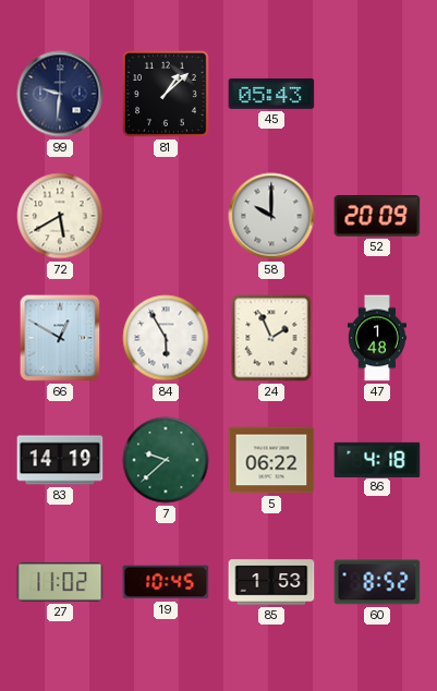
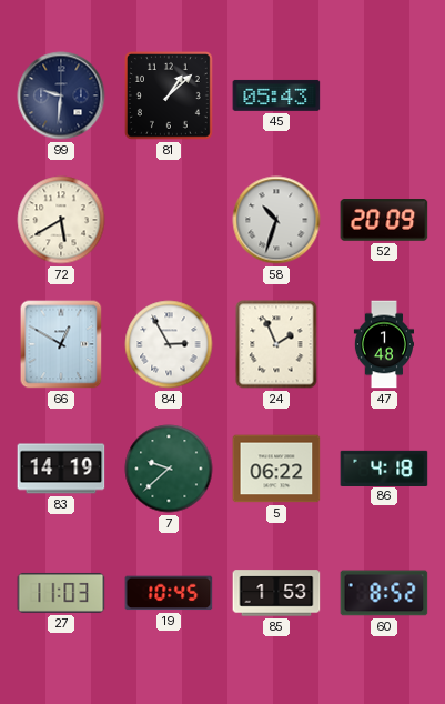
58: 10:00 -> 10:33 (276, 220)
84: 5:55 -> 2:55 (169, 344)
27: 11:02 -> 11:03 (61, 593)
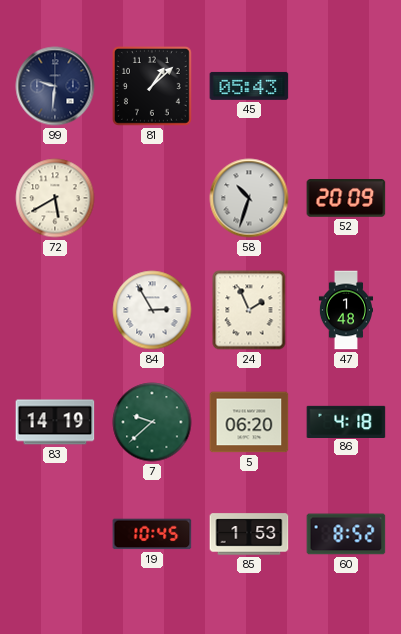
66: 12:50 -> none (61, 344)
5: 06:22 -> 06:20 (249, 422)
27: 11:03 -> none (61, 593)
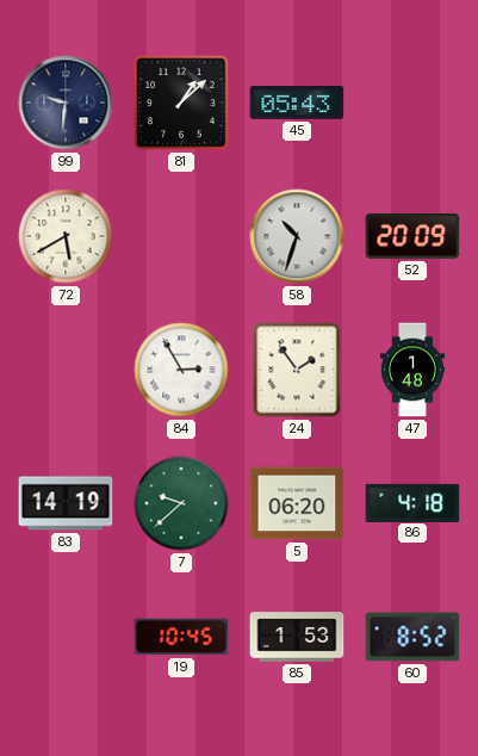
24: 1:56 -> 1:54 (297, 370)
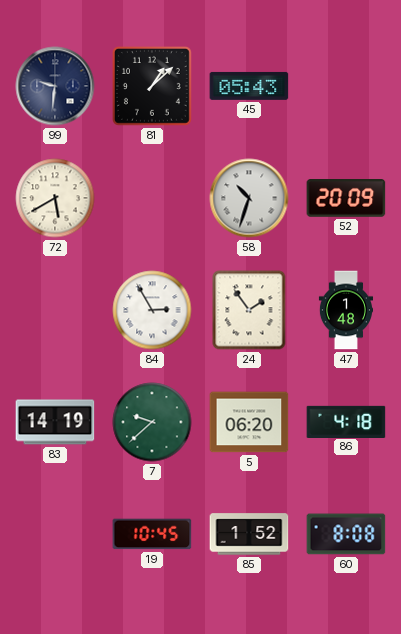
85: 1:53 -> 1:52 (249, 534)
60: 8:52 -> 8:08 (346, 534)
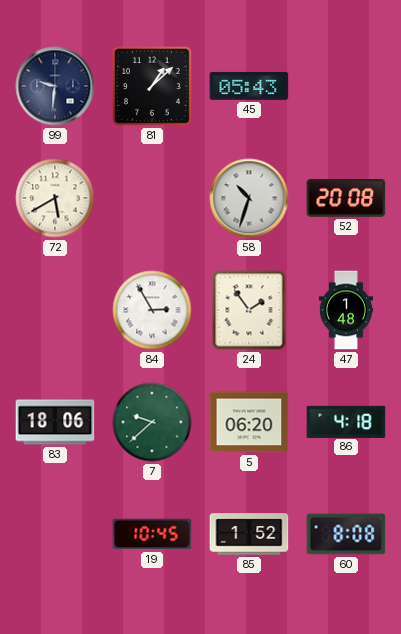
52: 20:09 -> 20:08 (346, 199)
83: 14:19 -> 18:06 (55, 422)
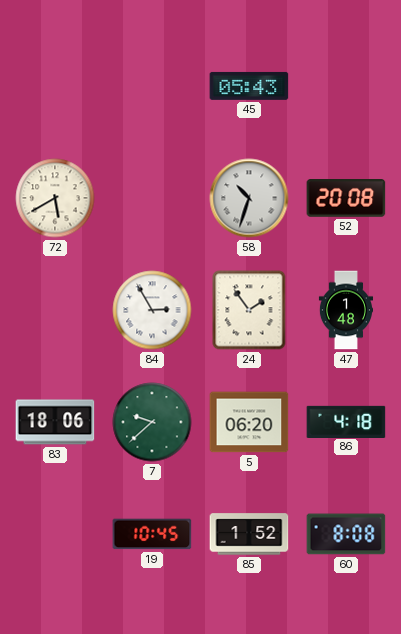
99: 9:31 -> none (55, 86)
81: 1:08 -> none (152, 86)
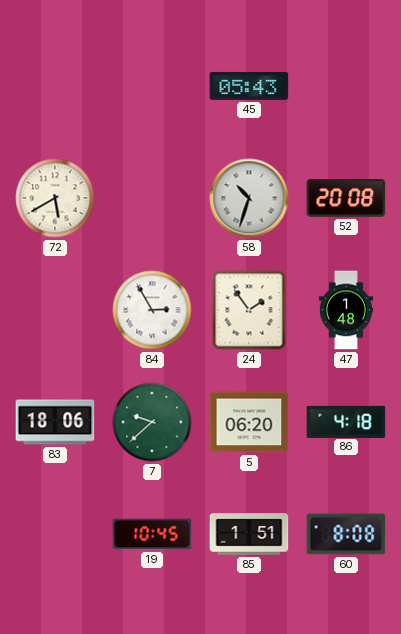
85: 1:52 -> 1:51 (249, 534)
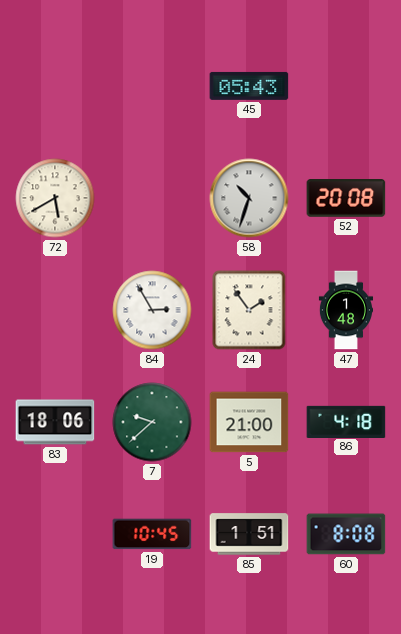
5: 06:20 -> 21:00 (249, 422)
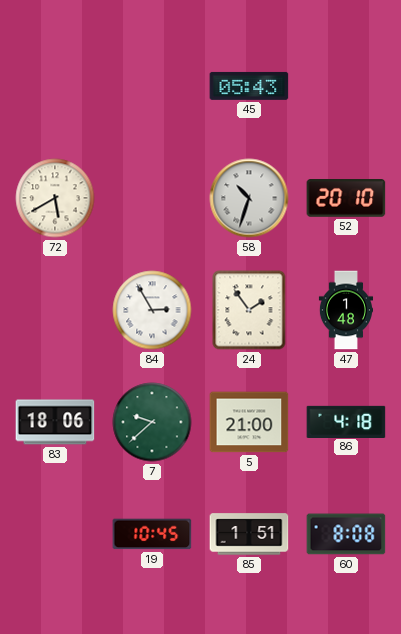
52: 20:08 -> 20:10 (346, 199)
